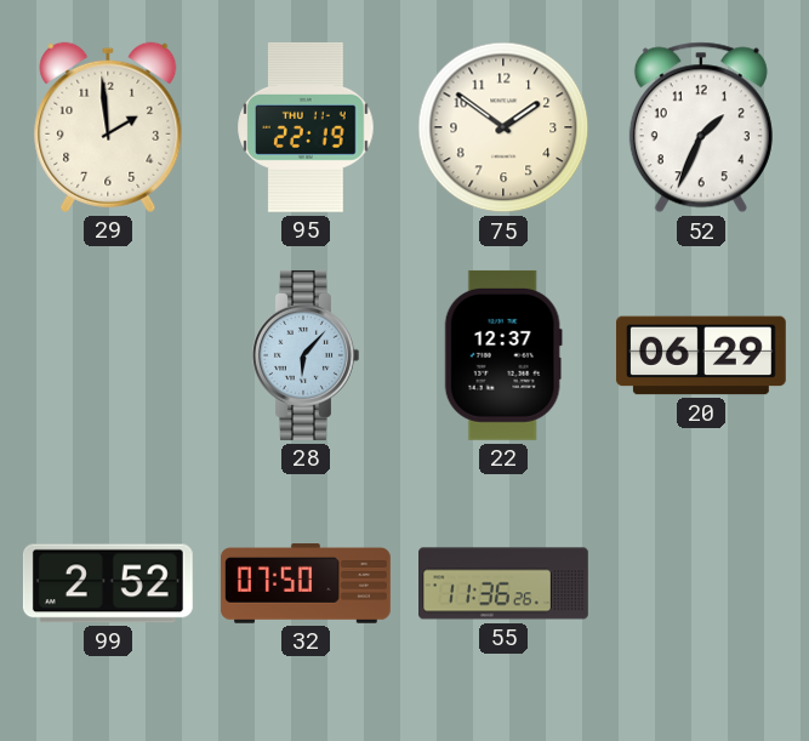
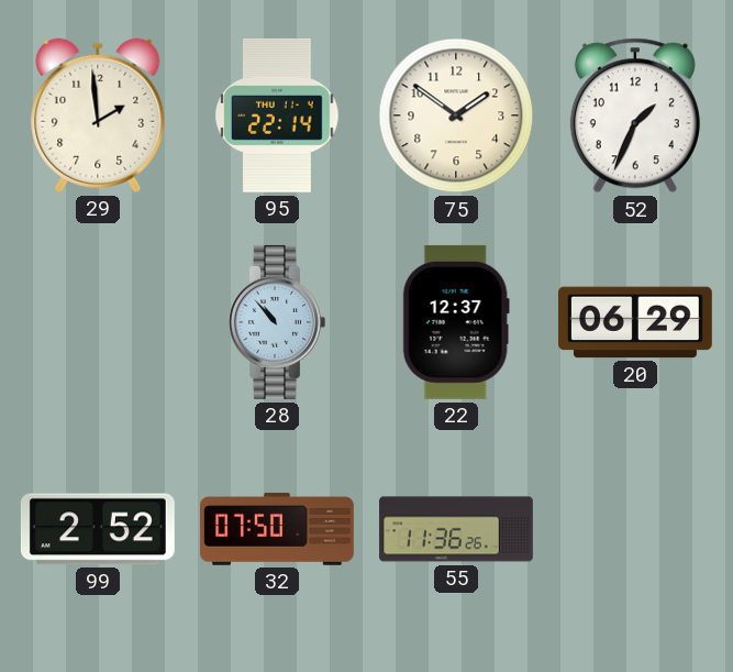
95: 22:19 -> 22:14 (277, 115)
28: 6:07 -> 10:53 (277, 322)
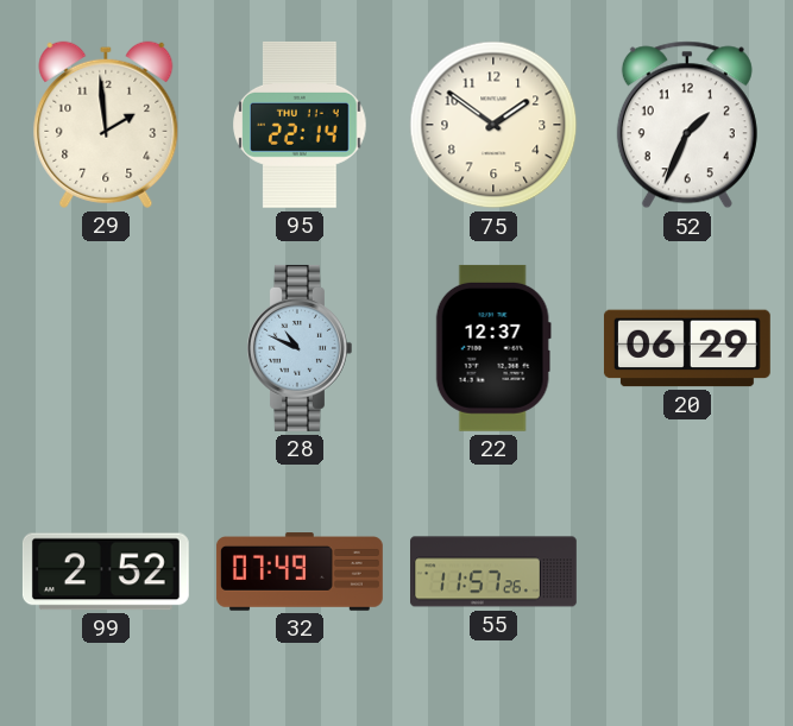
28: 10:53 -> 10:49 (300, 348)
32: 07:50 -> 07:49 (300, 572)
55: 11:36 -> 11:57 (495, 572)
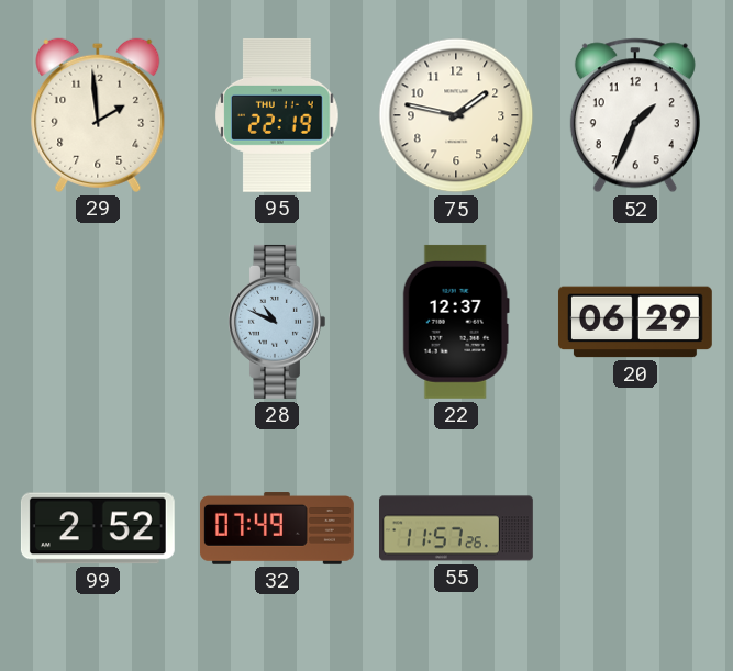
95: 22:14 -> 22:19 (277, 115)
75: 1:51 -> 1:47 (456, 115)
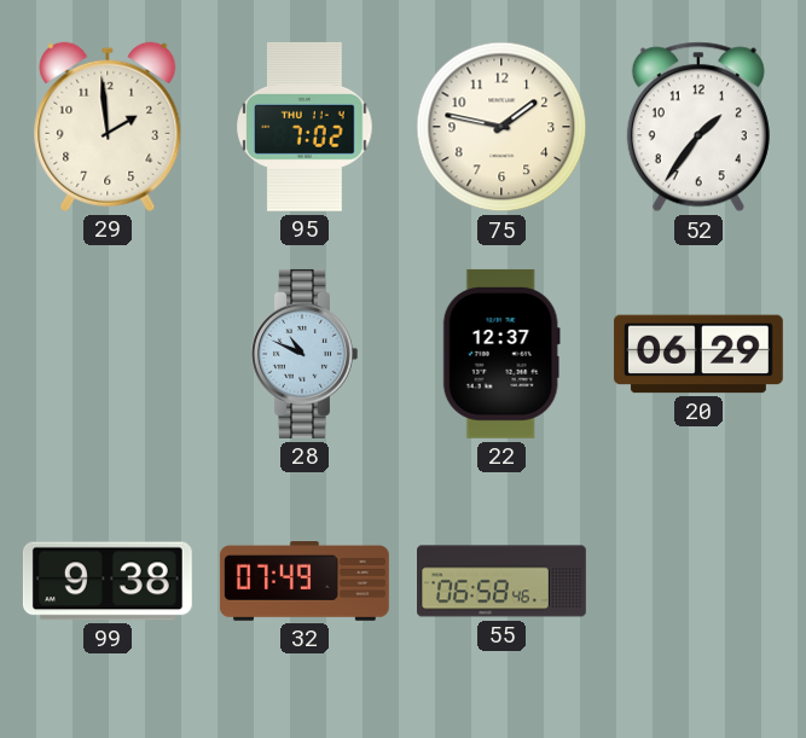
95: 22:19 -> 7:02 (305, 127)
52: 1:34 -> 1:36 (698, 127)
99: 2:52 -> 9:38 (108, 581)
55: 11:57 -> 06:58 (503, 581)
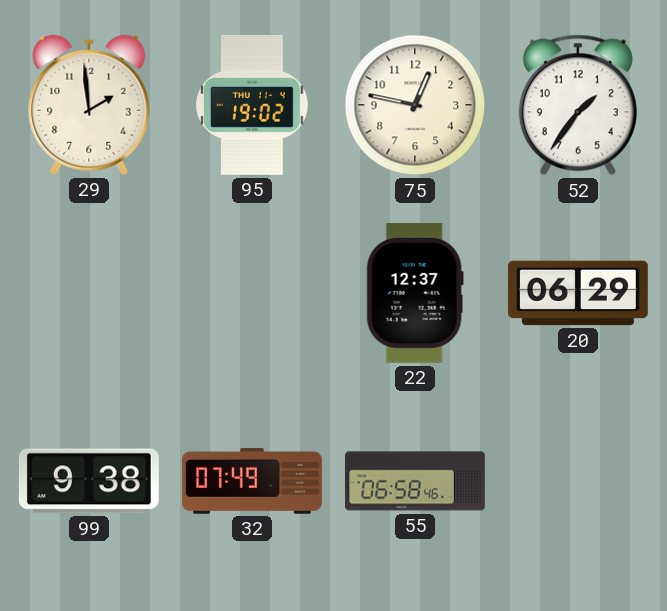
95: 7:02 -> 19:02 (252, 105)
75: 1:47 -> 12:47 (415, 105)
28: 10:49 -> none (305, 354)
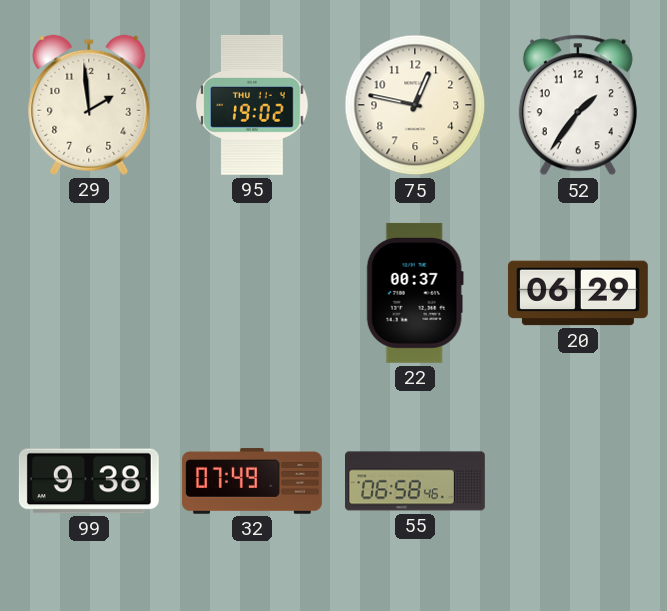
22: 12:37 -> 00:37 (415, 293)
